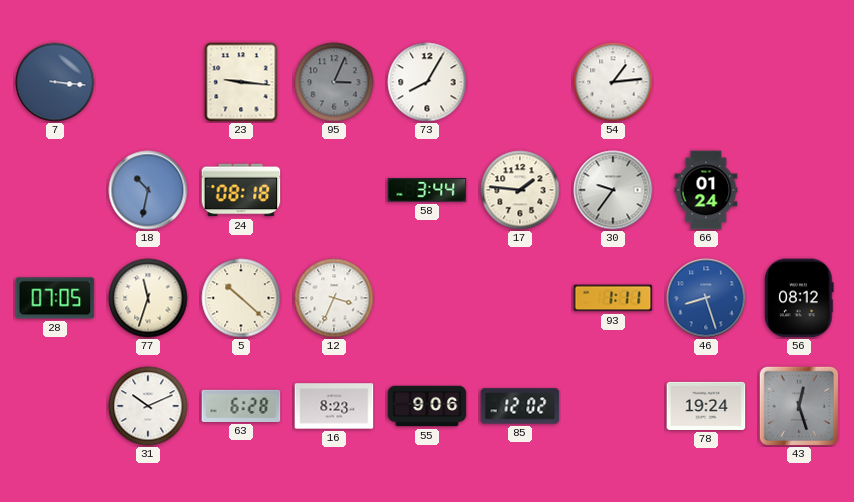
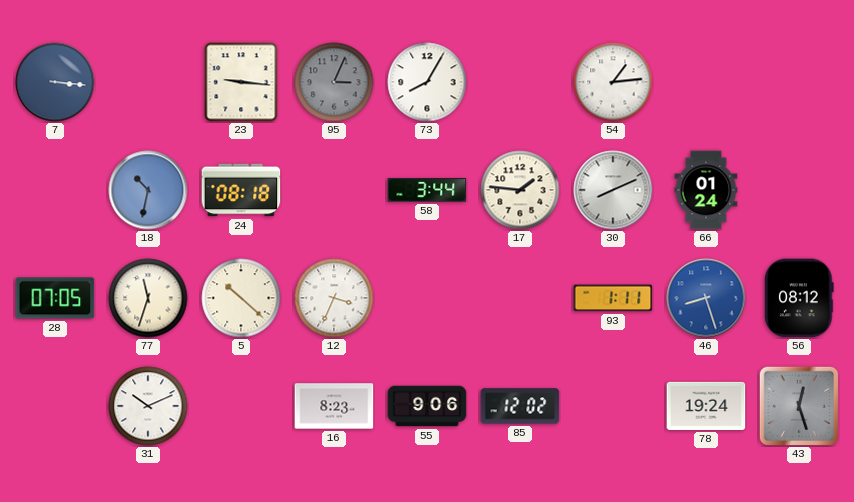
30: 9:36 -> 8:11 (613, 190)
63: 6:28 -> none (241, 406)
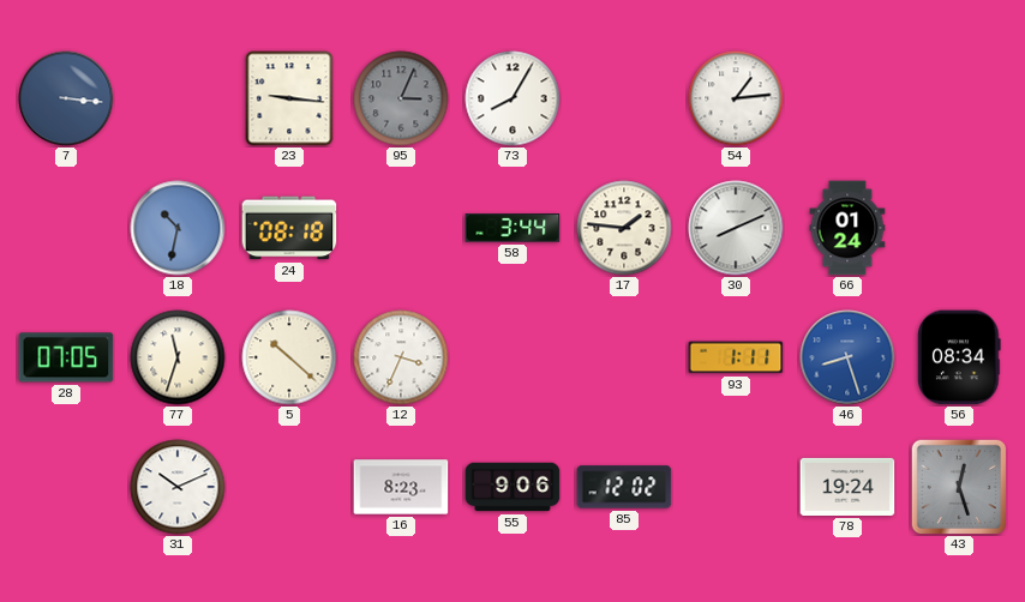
56: 08:12 -> 08:34 (959, 357)
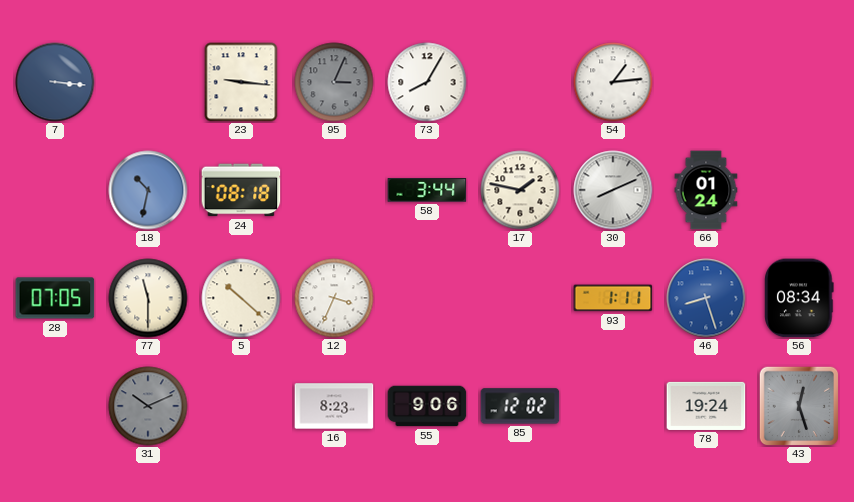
17: 1:46 -> 1:47 (520, 190)
77: 11:33 -> 11:30 (148, 298)
31 dial: white -> grey (148, 406)
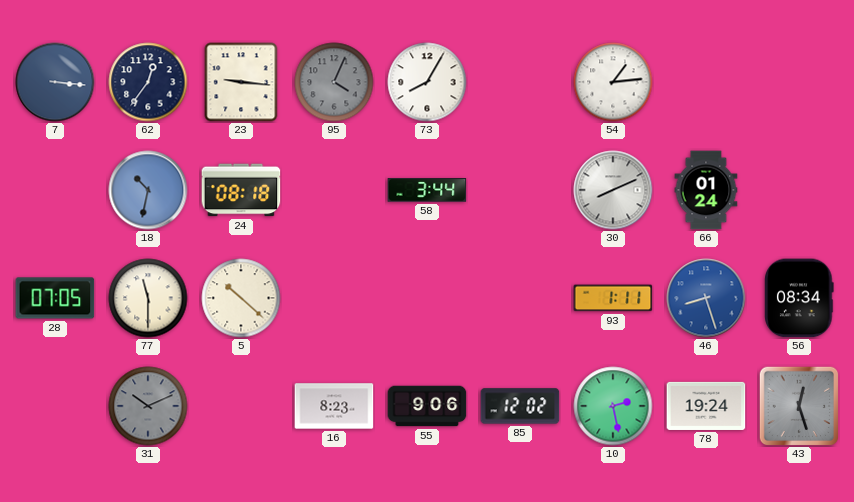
62: none -> 12:36 (148, 82)
95: 3:04 -> 4:04 (334, 82)
17: 1:47 -> none (520, 190)
12: 3:34 -> none (334, 298)
10: none -> 2:28 (613, 406)
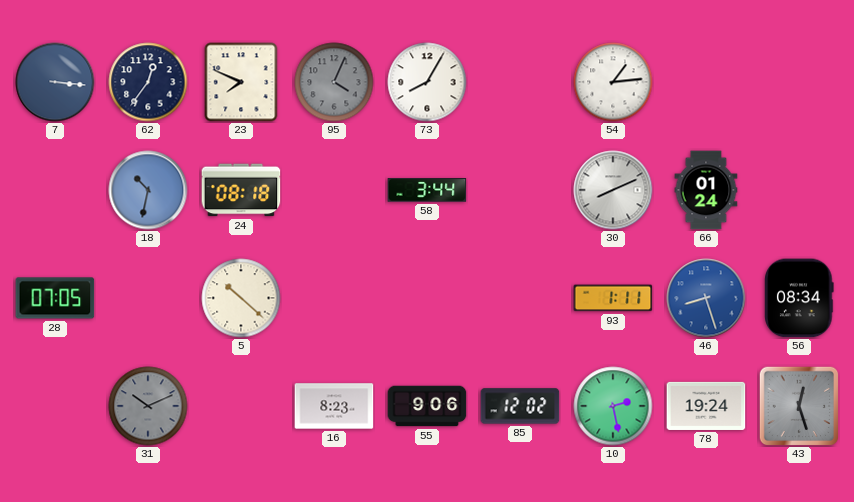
23: 9:16 -> 7:49 (241, 82)
77: 11:30 -> none (148, 298)
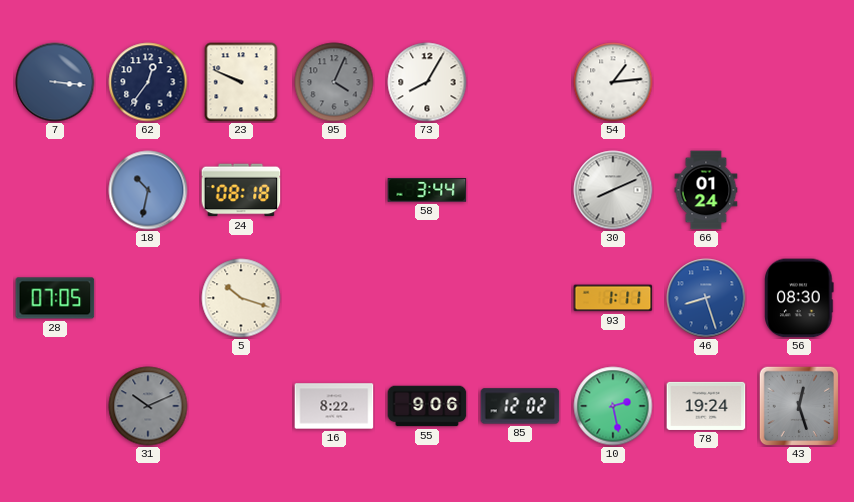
23: 7:49 -> 9:49 (241, 82)
5: 10:22 -> 10:18 (241, 298)
56: 08:34 -> 08:30 (799, 298)
16: 8:23 -> 8:22 (334, 406)
